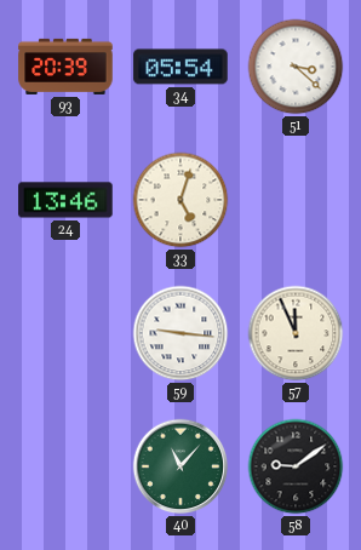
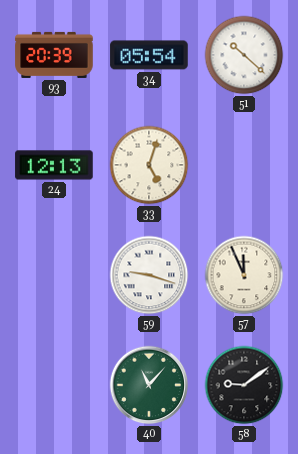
51: 3:22 -> 10:22 (244, 55)
24: 13:46 -> 12:13 (54, 165)
59: 9:16 -> 9:18 (149, 275)
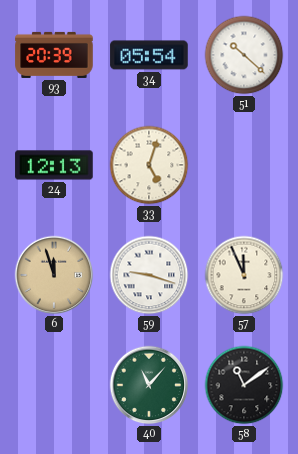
6: none -> 11:57 (54, 275)
58: 9:09 -> 11:09 (244, 385)
